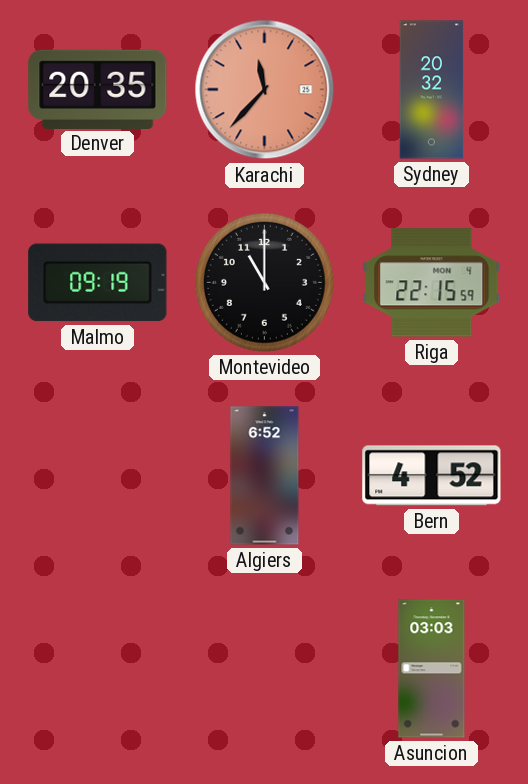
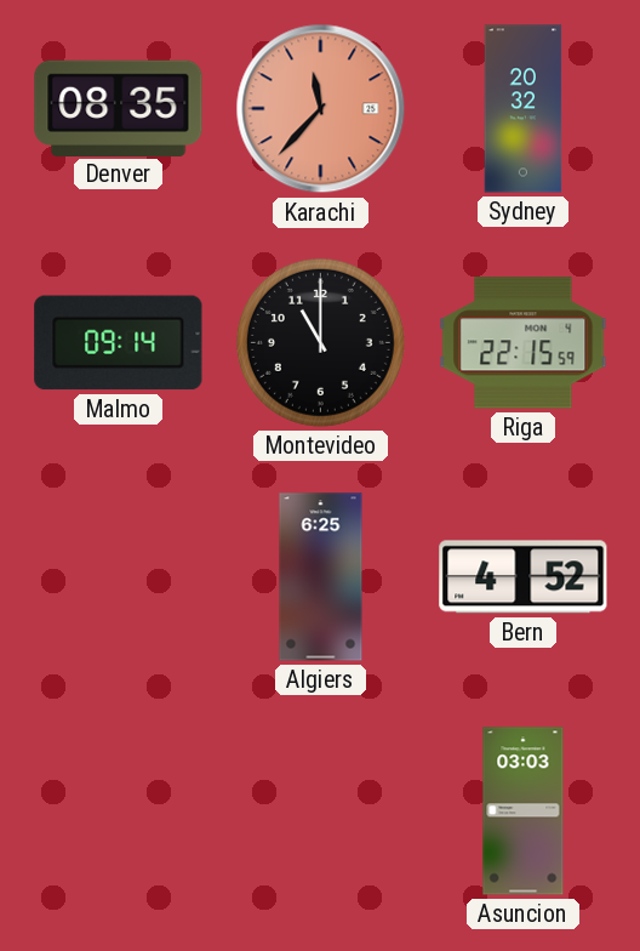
Denver: 20:35 -> 08:35 (119, 108)
Malmo: 09:19 -> 09:14 (119, 343)
Algiers: 6:52 -> 6:25 (321, 577)
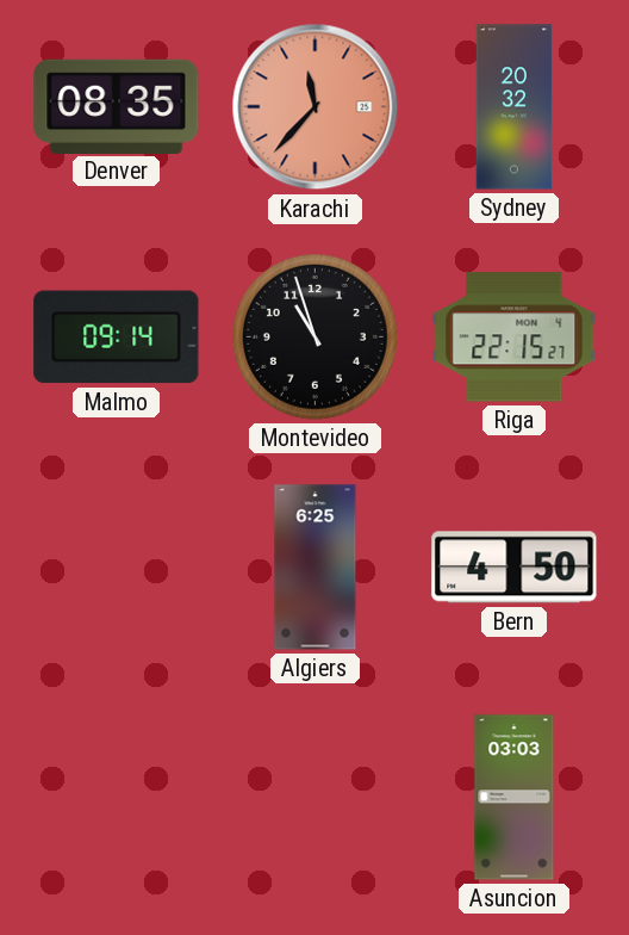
Montevideo: 11:00 -> 10:57 (314, 336)
Riga: 22:15:59 -> 22:15:27 (515, 338)
Bern: 4:52 -> 4:50 (515, 568)
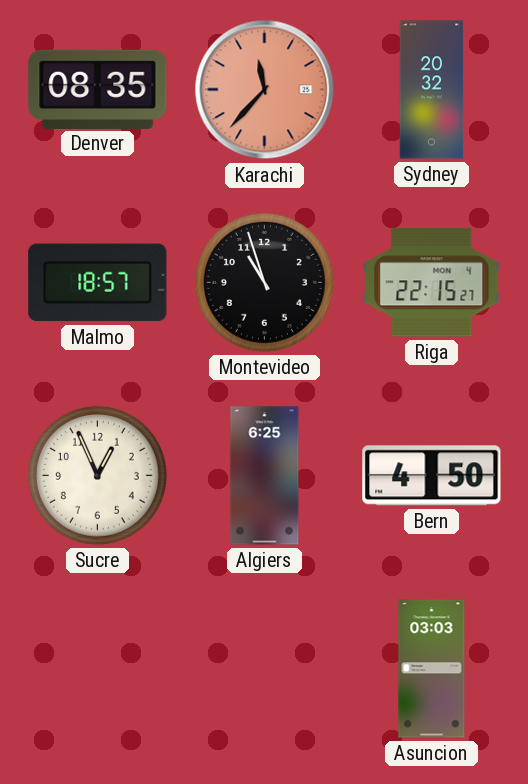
Malmo: 09:14 -> 18:57 (98, 283)
Sucre: none -> 12:56 (97, 475)
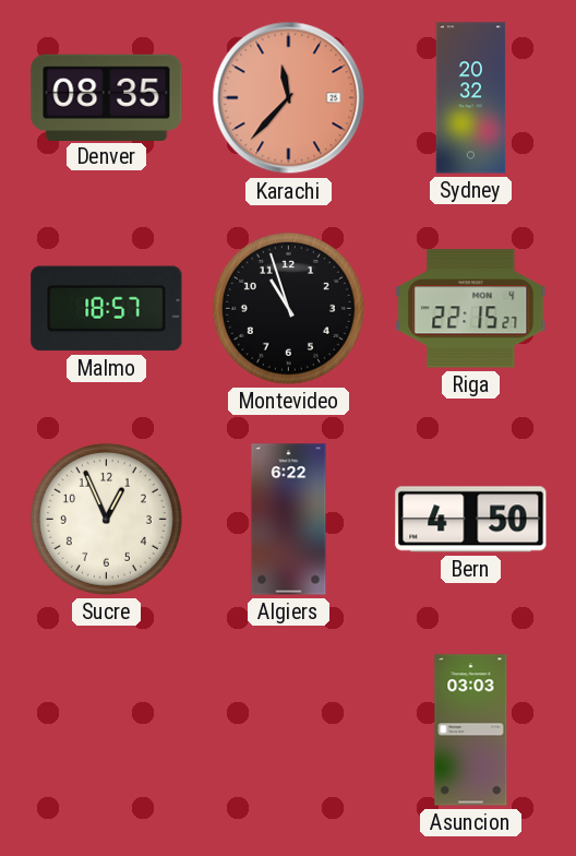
Algiers: 6:25 -> 6:22 (289, 520)
